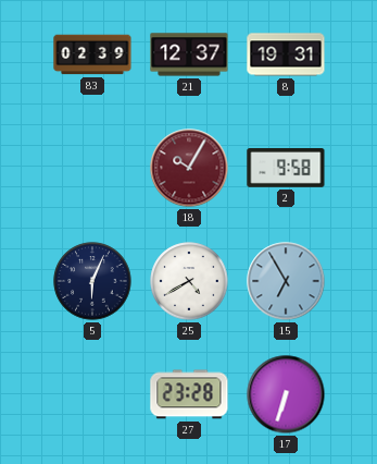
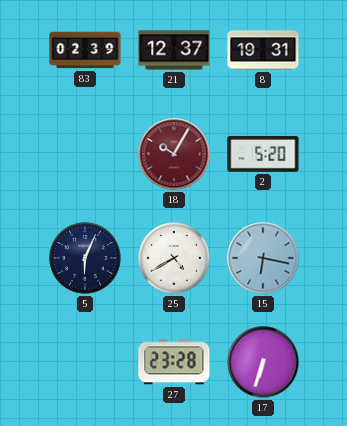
2: 9:58 -> 5:20 (263, 155)
15: 6:55 -> 6:17 (263, 258)
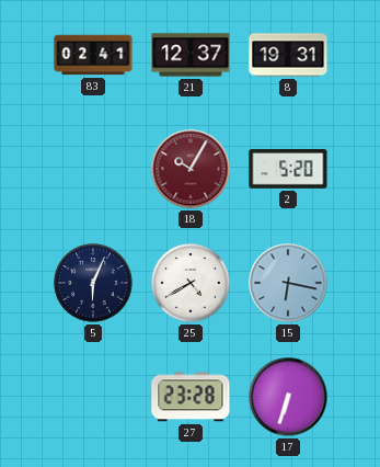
83: 02:39 -> 02:41 (93, 55)
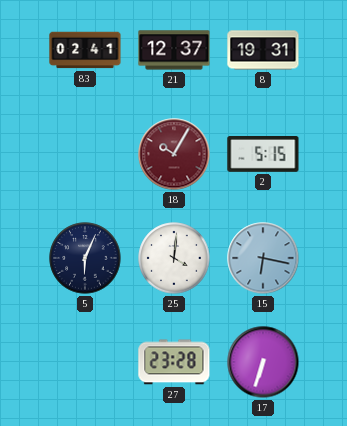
2: 5:20 -> 5:15 (263, 155)
25: 4:40 -> 4:01 (174, 258)
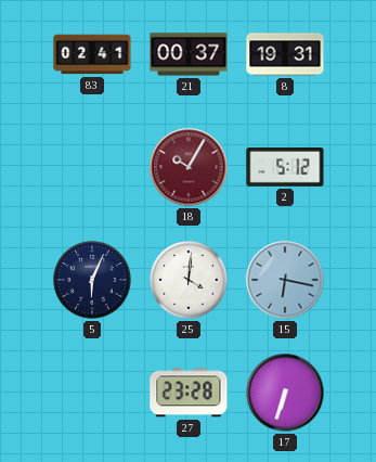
21: 12:37 -> 00:37 (189, 54)
2: 5:15 -> 5:12 (285, 168)
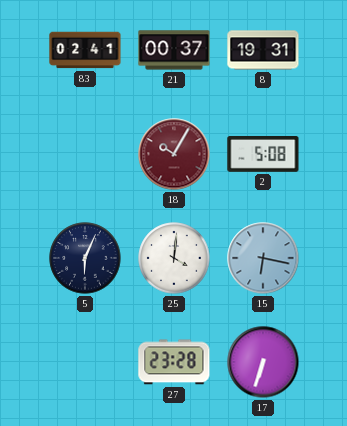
2: 5:12 -> 5:08 (263, 155)
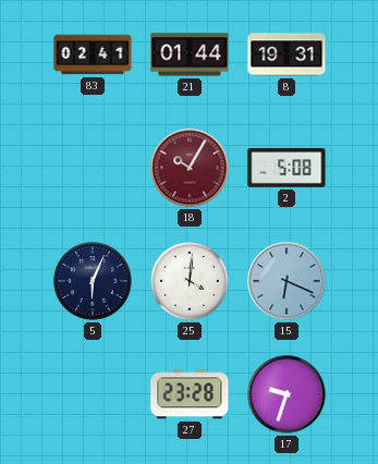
21: 00:37 -> 01:44 (190, 54)
15: 6:17 -> 6:19 (286, 281)
17: 6:33 -> 9:33 (286, 394)
